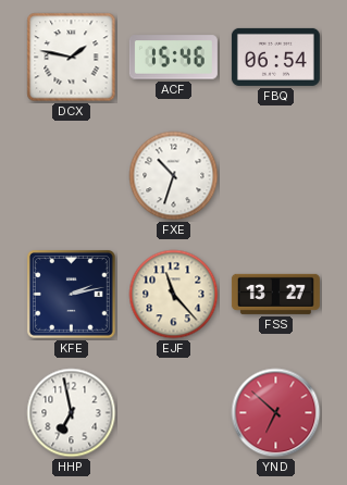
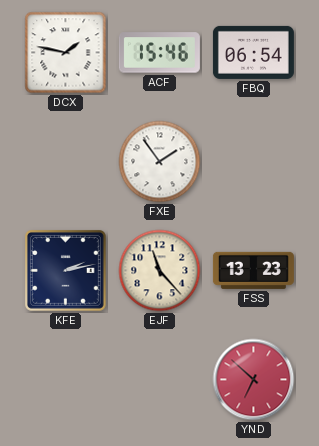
FXE: 10:33 -> 1:54 (160, 162)
FSS: 13:27 -> 13:23 (253, 270)
HHP: 6:58 -> none (72, 413)
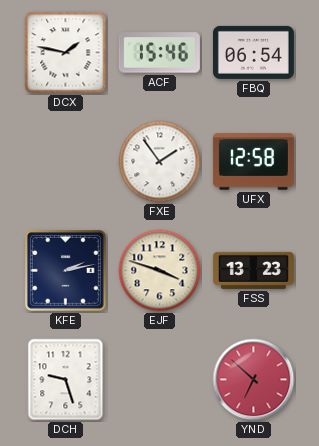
UFX: none -> 12:58 (253, 162)
EJF: 11:23 -> 3:48 (160, 271)
DCH: none -> 9:27 (66, 380)
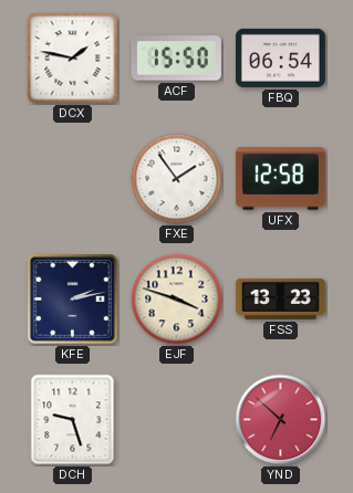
ACF: 15:46 -> 15:50 (176, 59)
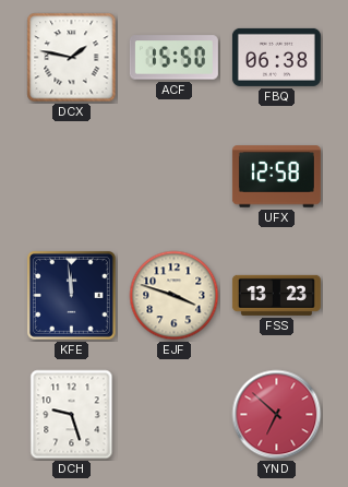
FBQ: 06:54 -> 06:38 (276, 57)
FXE: 1:54 -> none (177, 179)
KFE: 2:13 -> 11:59 (71, 295)
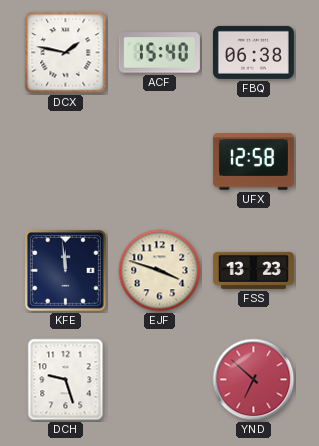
ACF: 15:50 -> 15:40 (159, 53)
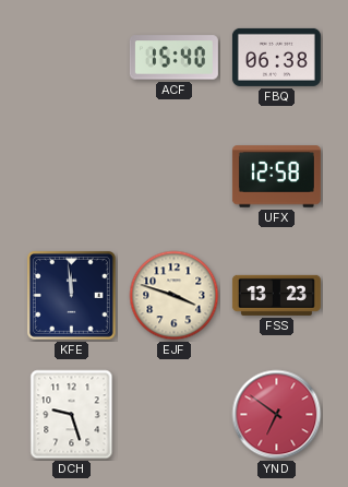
DCX: 1:47 -> none (66, 53)
YND: 6:52 -> 6:51 (277, 415)
